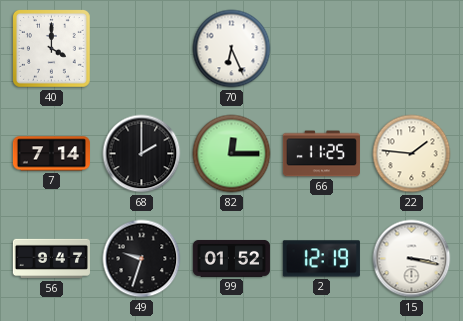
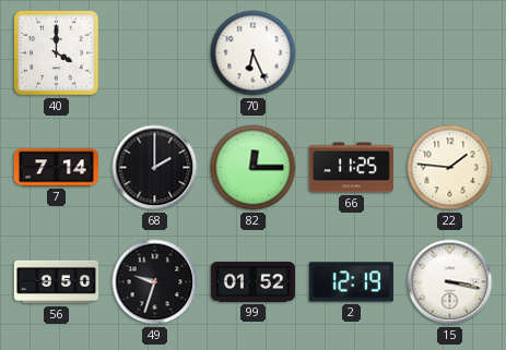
56: 9:47 -> 9:50 (56, 282)
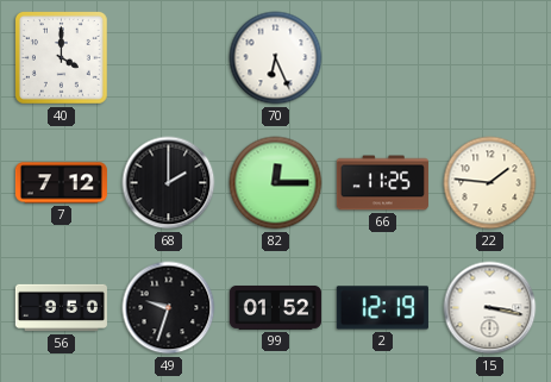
7: 7:14 -> 7:12 (61, 183)
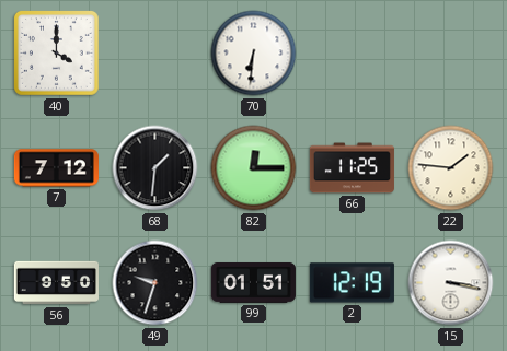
70: 6:26 -> 6:31 (254, 54)
68: 2:00 -> 1:31 (155, 168)
99: 01:52 -> 01:51 (253, 282)
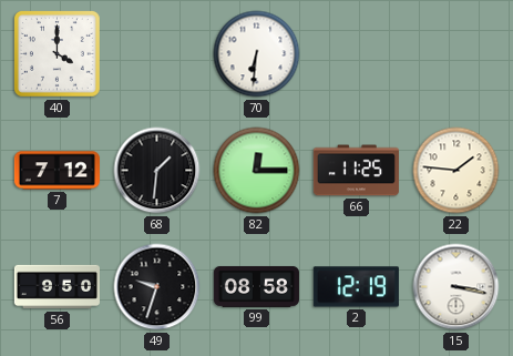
99: 01:51 -> 08:58 (256, 286)
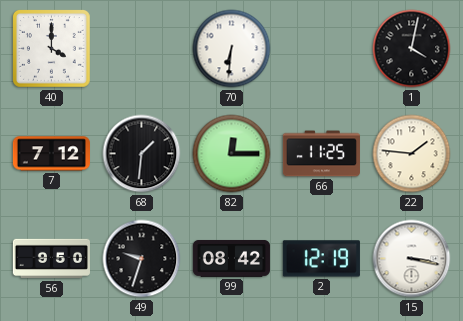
1: none -> 4:02 (412, 49)
99: 08:58 -> 08:42 (231, 258)
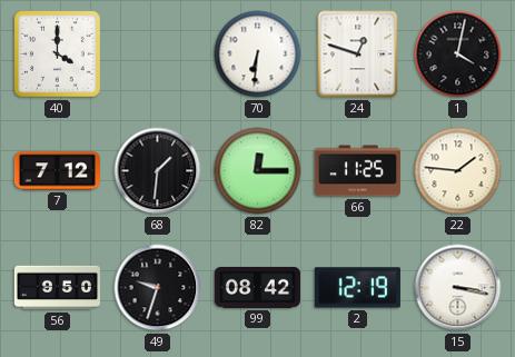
24: none -> 12:48 (358, 54)
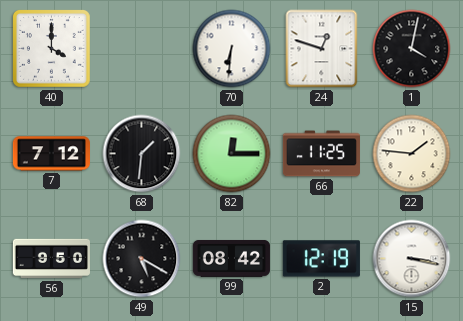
49: 9:33 -> 5:20 (142, 259)
